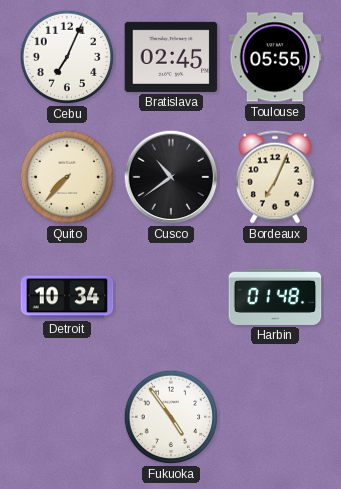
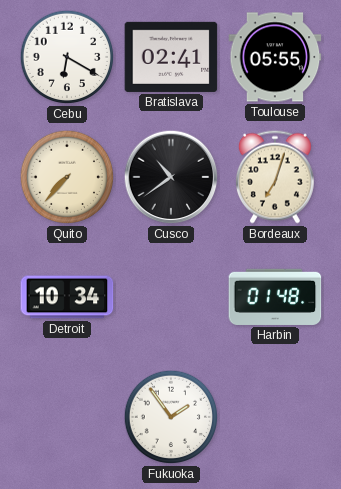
Cebu: 7:04 -> 6:20 (67, 57)
Bratislava: 02:45 -> 02:41 (171, 57)
Bordeaux: 7:04 -> 7:03 (275, 177)
Fukuoka: 4:54 -> 1:54 (171, 417)
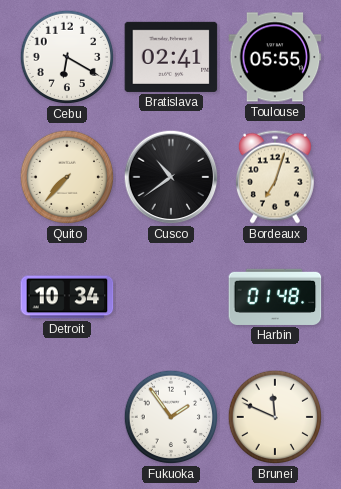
Brunei: none -> 11:49 (275, 417)
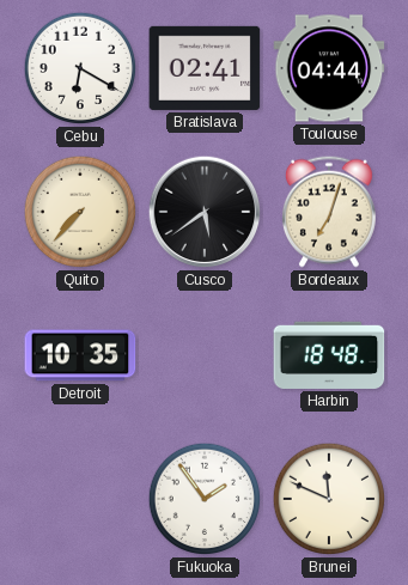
Toulouse: 05:55 -> 04:44 (329, 68)
Cusco: 10:39 -> 5:39 (205, 212)
Detroit: 10:34 -> 10:35 (80, 355)
Harbin: 01:48 -> 18:48 (329, 355)
